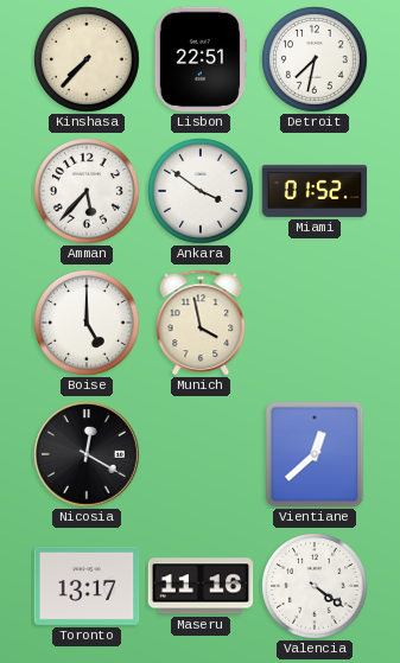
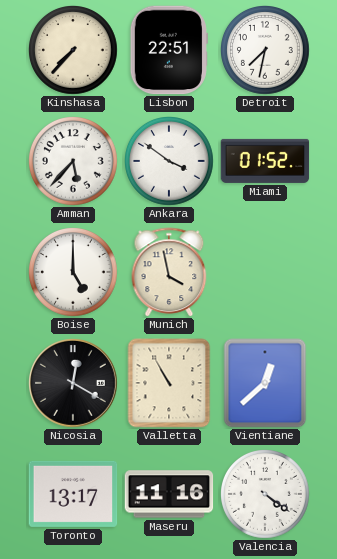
Valletta: none -> 10:55 (169, 383)
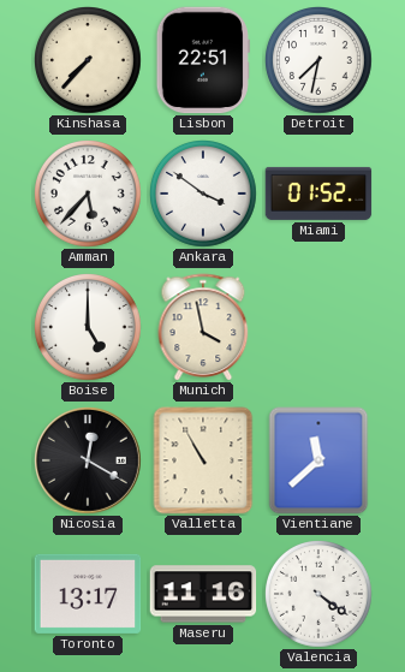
Vientiane: 12:38 -> 11:38 (318, 460)
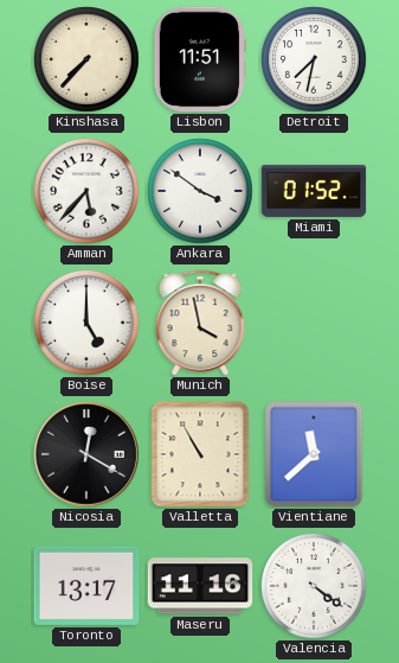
Lisbon: 22:51 -> 11:51 (200, 59)
